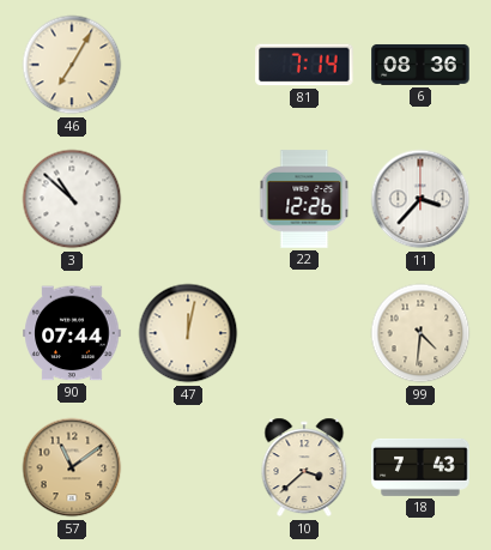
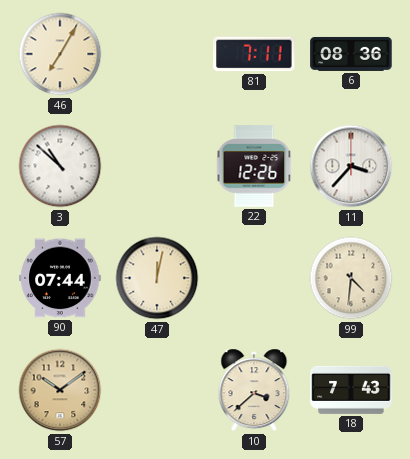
81: 7:14 -> 7:11 (254, 54)
57: 11:09 -> 10:09 (60, 390)
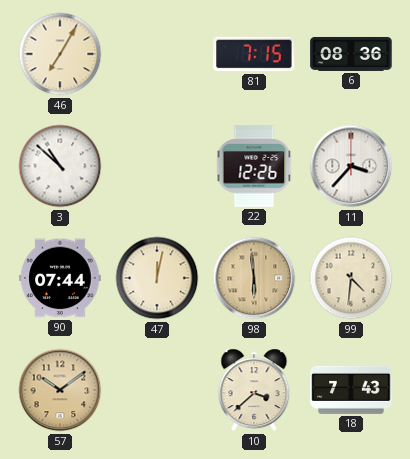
81: 7:11 -> 7:15 (254, 54)
98: none -> 5:59 (254, 278)
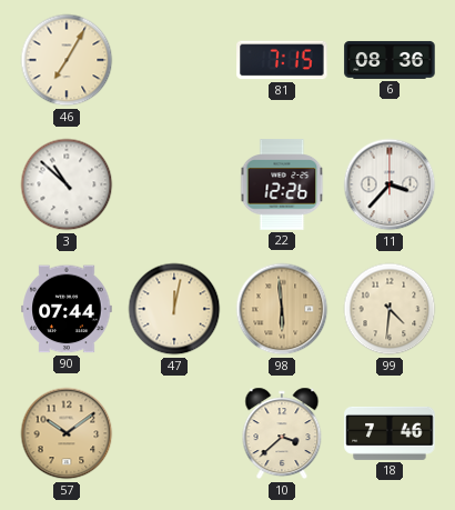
18: 7:43 -> 7:46 (390, 433)
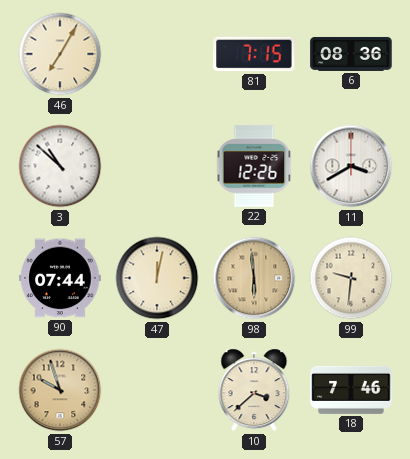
11: 3:37 -> 3:40 (351, 166)
99: 4:31 -> 9:31 (351, 278)
57: 10:09 -> 9:57 (60, 390)
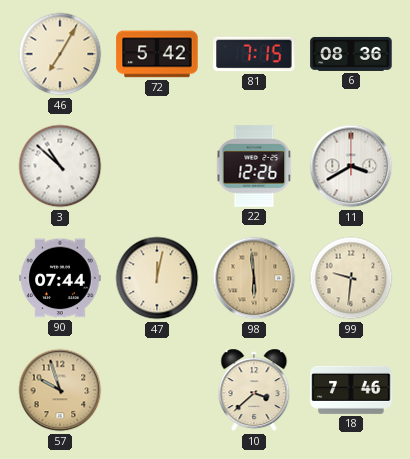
72: none -> 5:42 (157, 54)
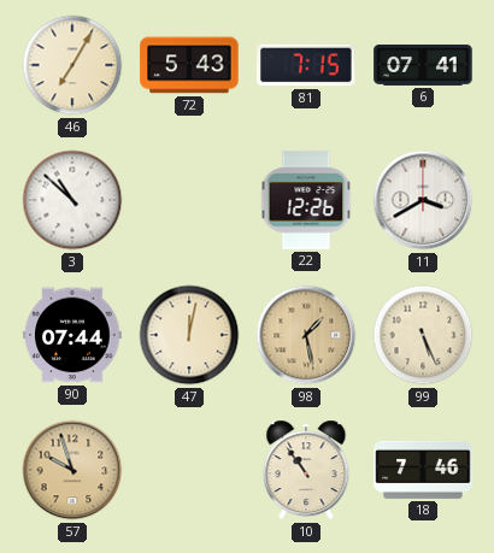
72: 5:42 -> 5:43 (189, 65)
6: 08:36 -> 07:41 (423, 65)
98: 5:59 -> 1:28 (306, 335)
99: 9:31 -> 5:26 (423, 335)
10: 3:38 -> 10:54 (306, 470)
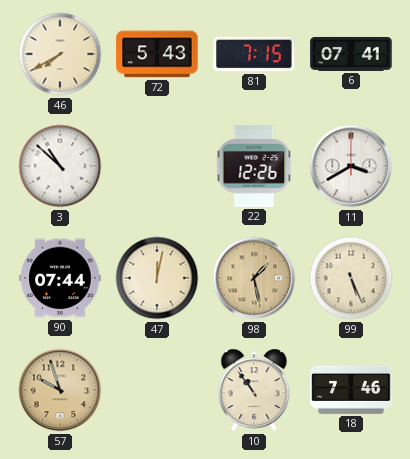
46: 7:05 -> 7:40 (60, 54)
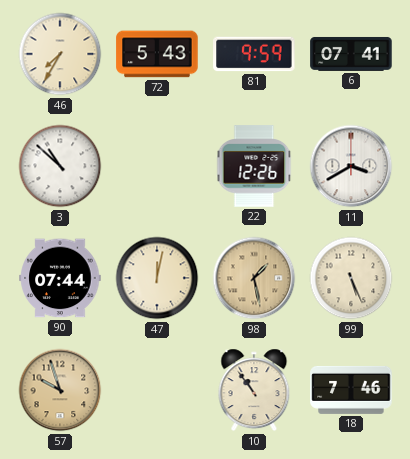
46: 7:40 -> 7:35 (60, 54)
81: 7:15 -> 9:59 (254, 54)
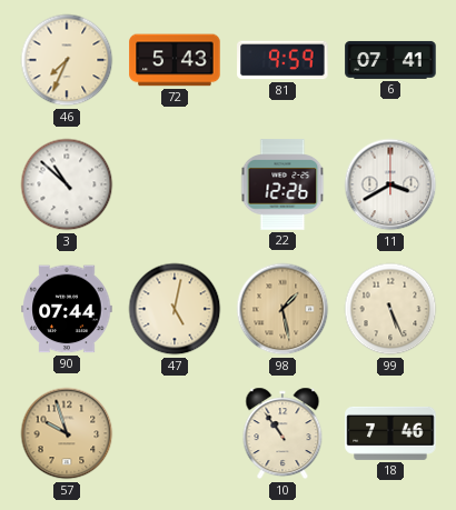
46: 7:35 -> 7:34 (67, 60)
47: 12:02 -> 5:02 (175, 309)
